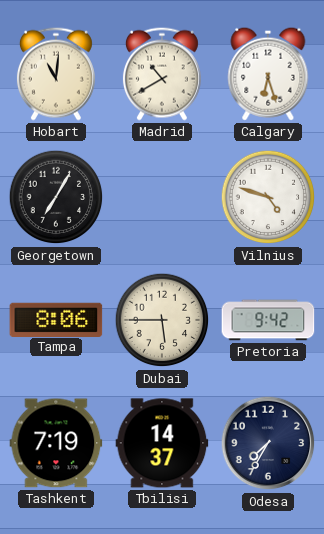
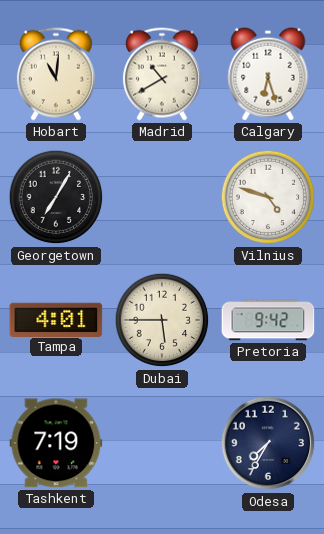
Tampa: 8:06 -> 4:01 (56, 319)
Tbilisi: 14:37 -> none (162, 443)
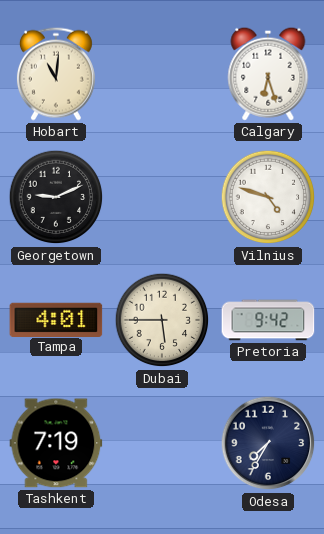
Madrid: 10:40 -> none (162, 74)
Georgetown: 7:05 -> 9:11 (56, 197)
